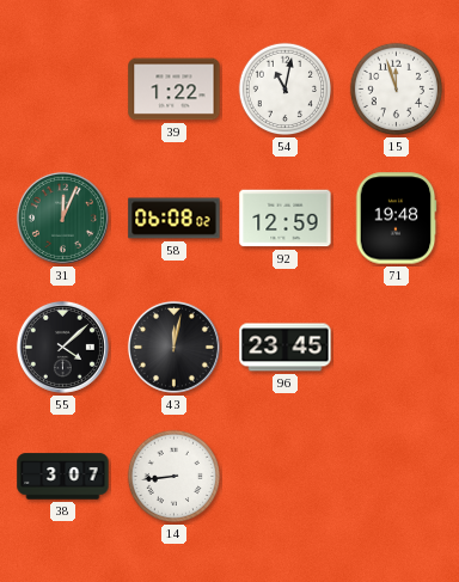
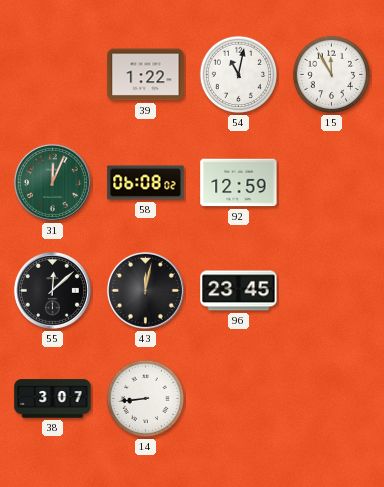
15: 11:57 -> 11:55 (332, 75)
71: 19:48 -> none (396, 219)
55: 4:08 -> 12:08 (52, 290)
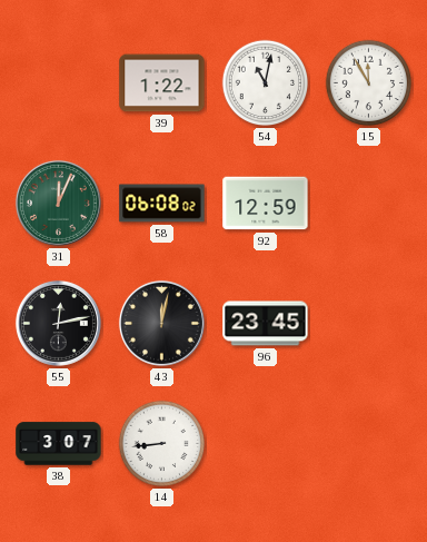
55: 12:08 -> 12:13 (58, 323)
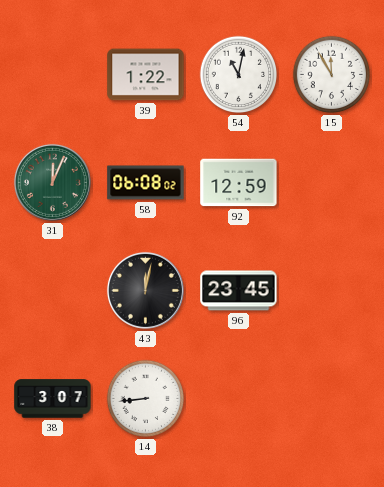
55: 12:13 -> none (58, 323)
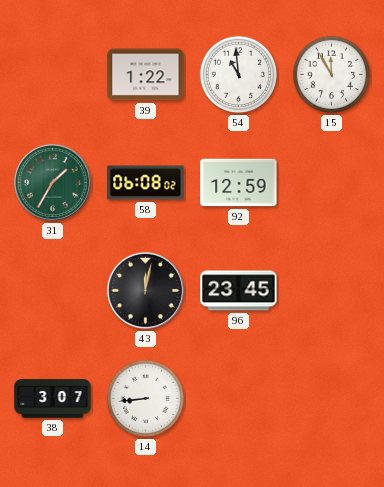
54: 11:02 -> 10:59 (239, 75)
31: 12:04 -> 1:35 (52, 182)
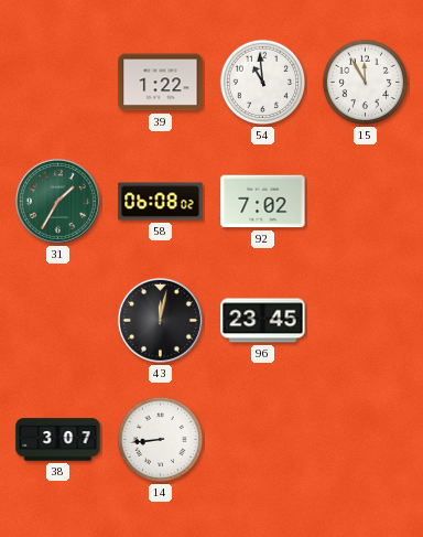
92: 12:59 -> 7:02 (263, 202)
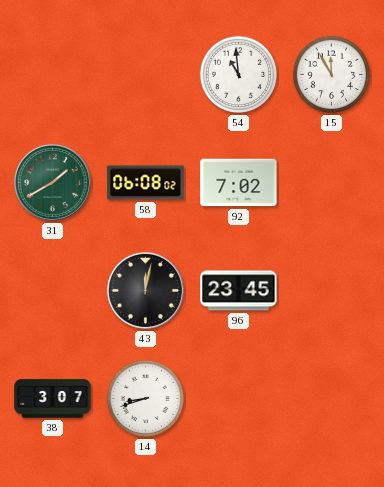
39: 1:22 -> none (161, 83)
31: 1:35 -> 1:40 (52, 182)
14: 8:44 -> 8:42 (146, 399)
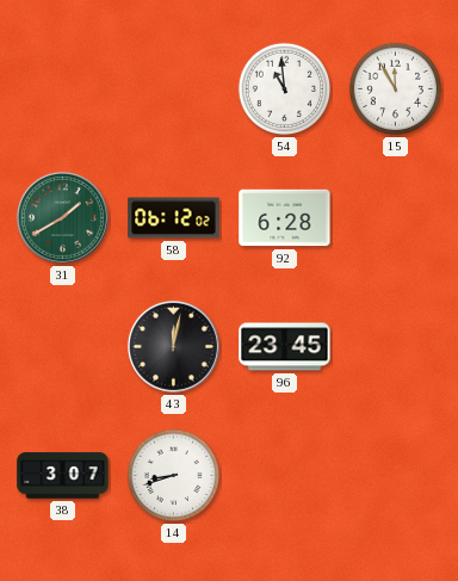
58: 06:08 -> 06:12 (174, 218)
92: 7:02 -> 6:28 (285, 218)
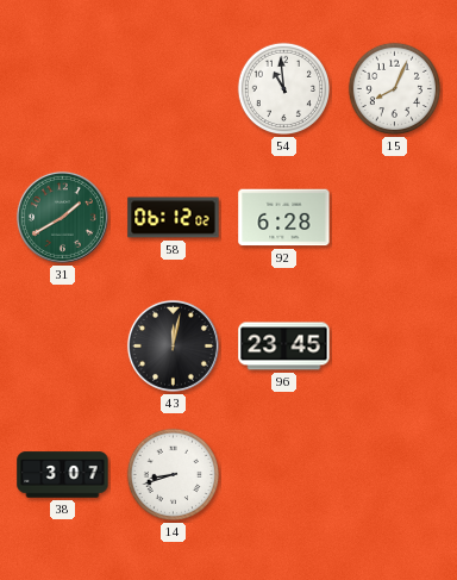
15: 11:55 -> 8:04 (395, 89)
